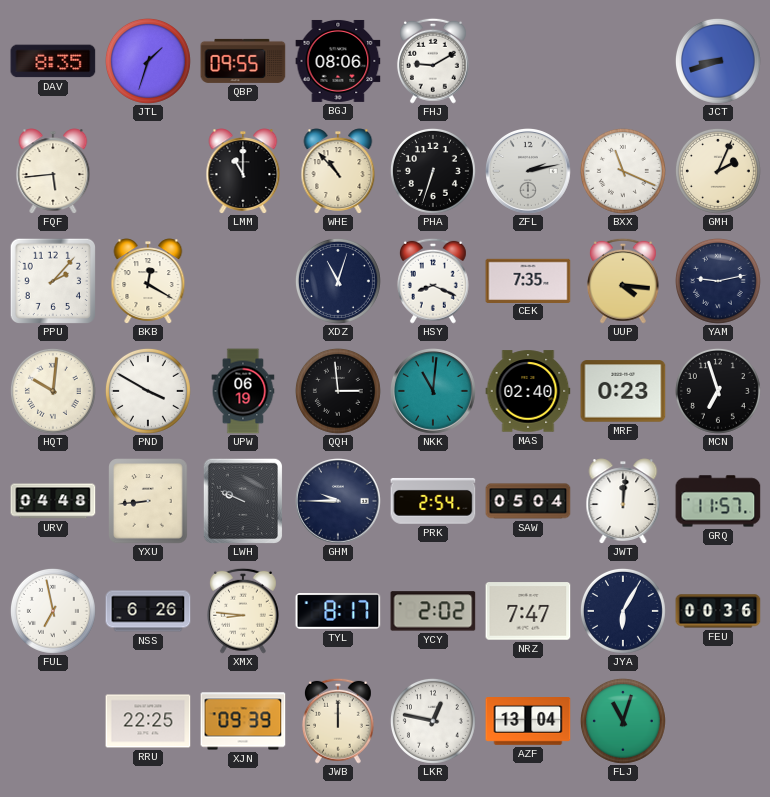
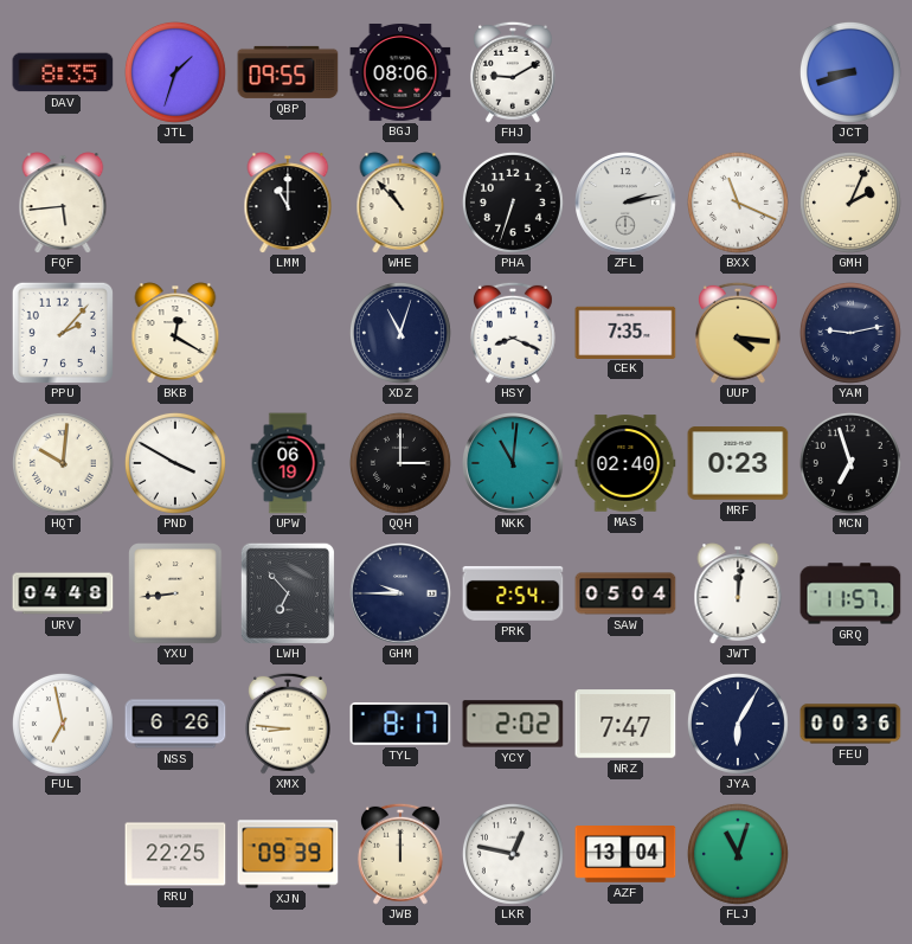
QQH: 2:59 -> 3:00 (400, 463)
LWH: 9:49 -> 6:53 (288, 593)
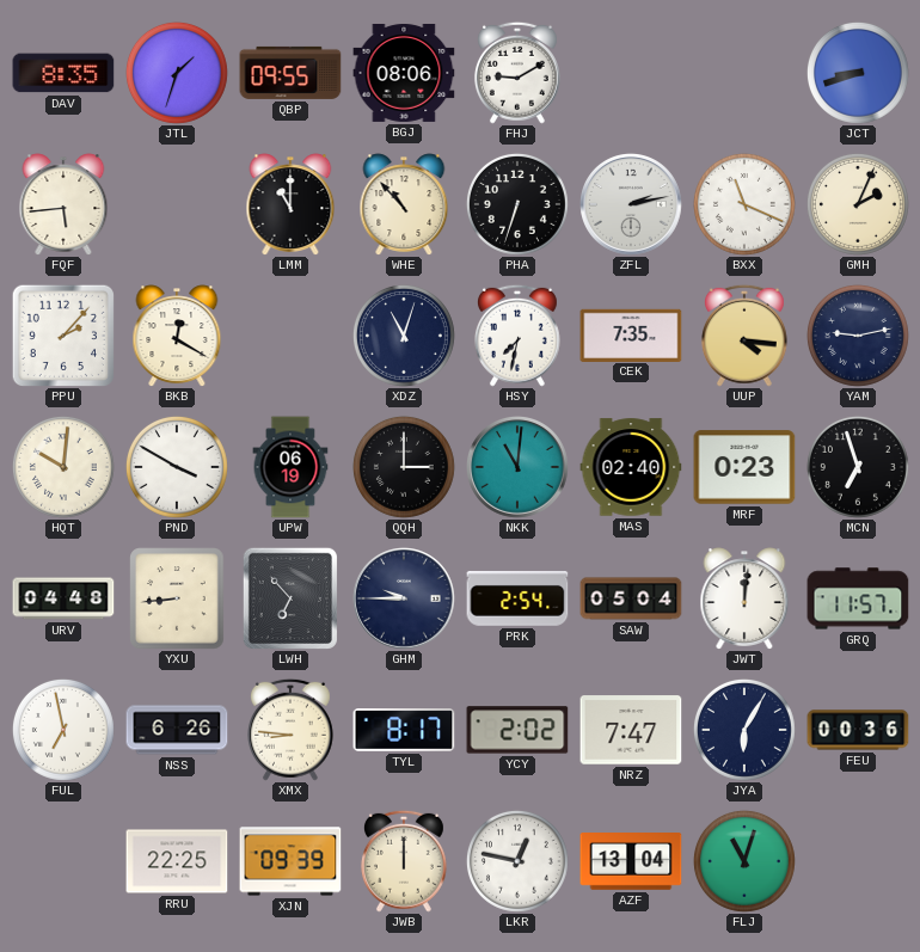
HSY: 8:19 -> 7:32 (517, 336)
